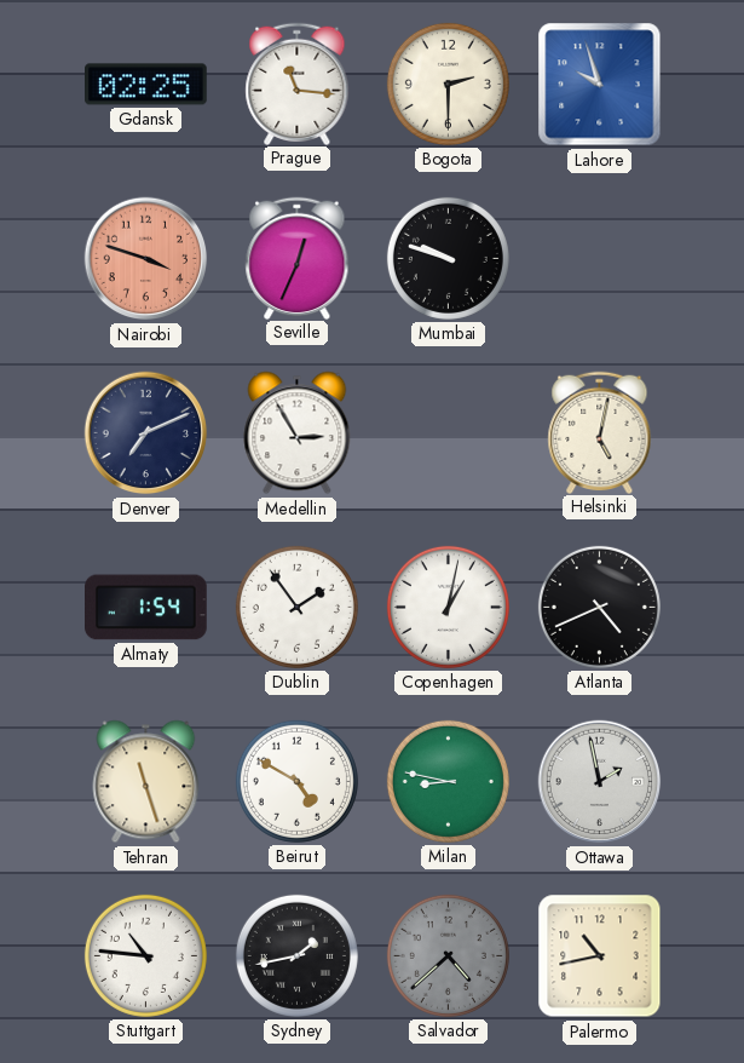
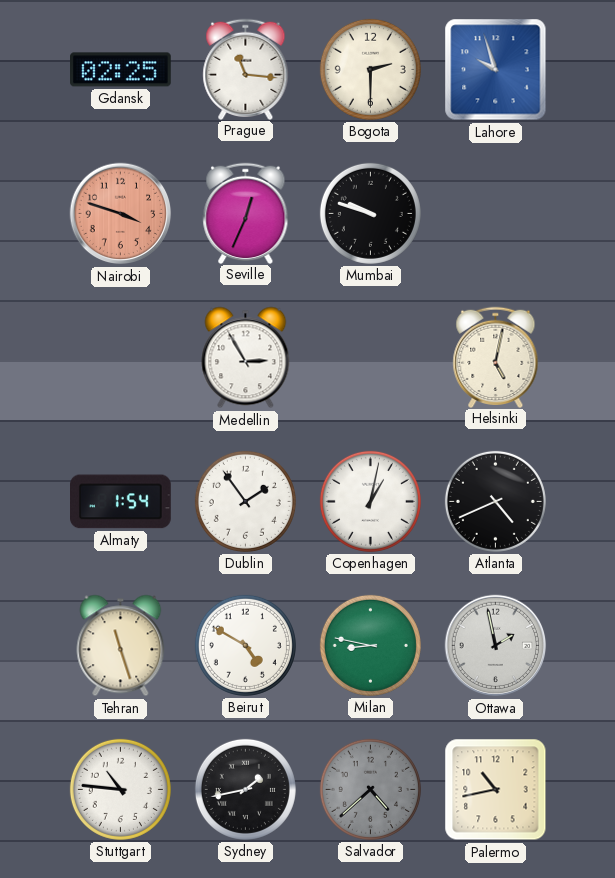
Denver: 7:11 -> none (146, 433)
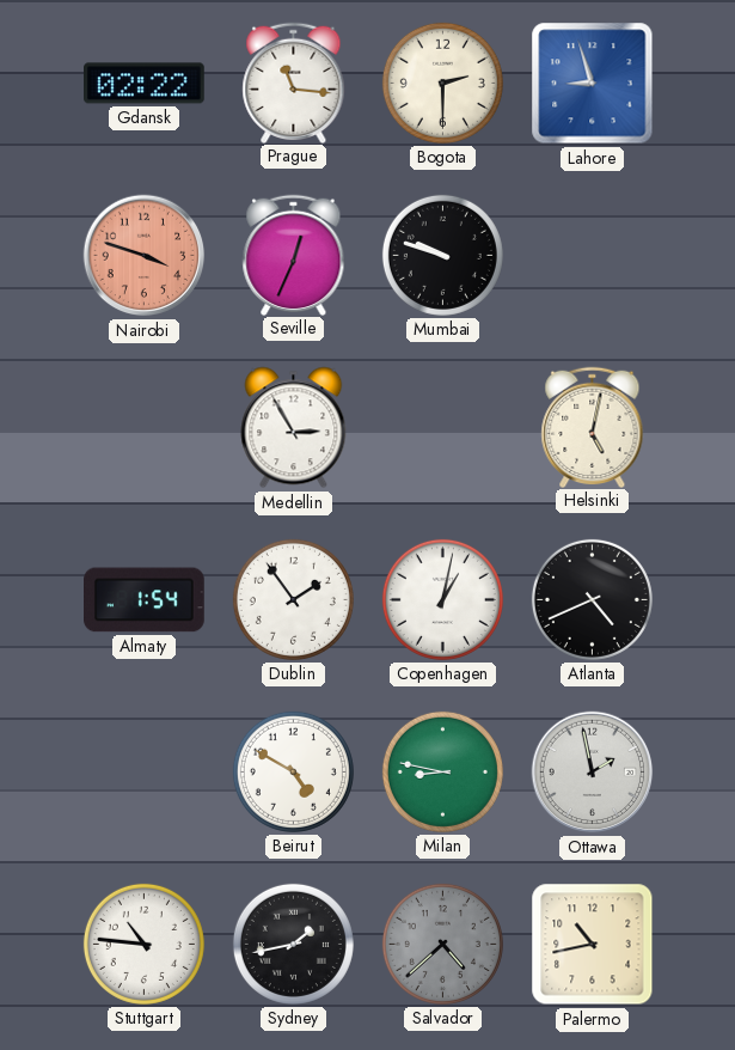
Gdansk: 02:25 -> 02:22 (145, 84)
Lahore: 9:57 -> 8:57 (593, 84)
Tehran: 11:27 -> none (121, 646)
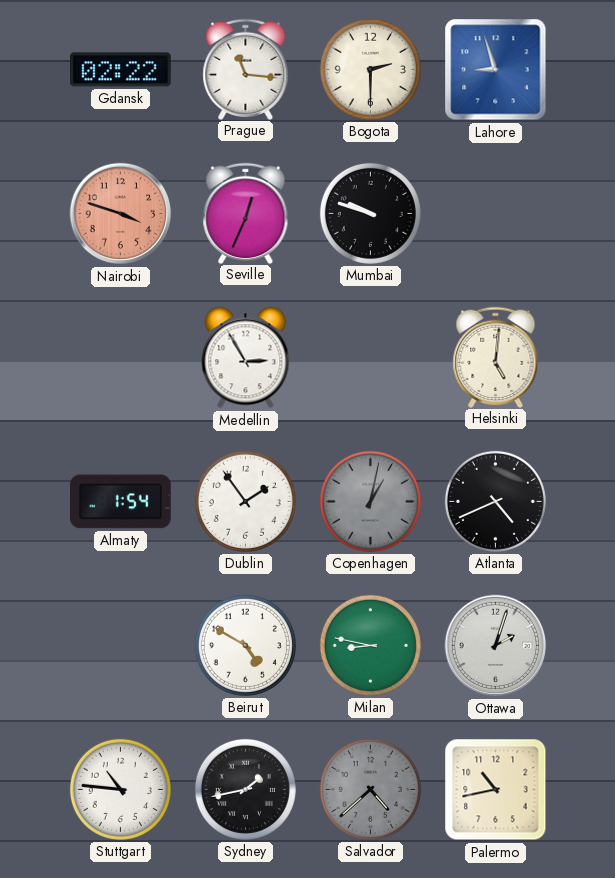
Helsinki: 5:02 -> 5:01 (496, 357)
Copenhagen dial: white -> grey (370, 501)
Ottawa: 1:58 -> 2:03 (496, 646)
